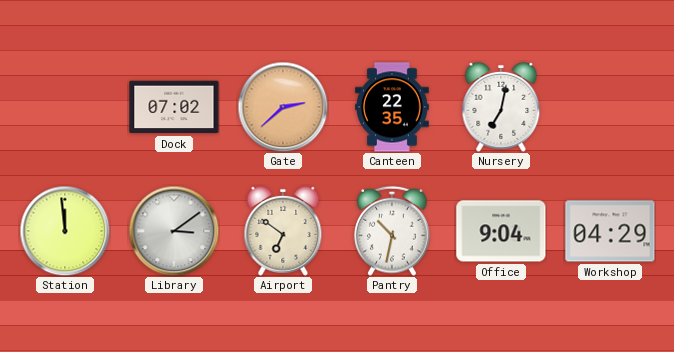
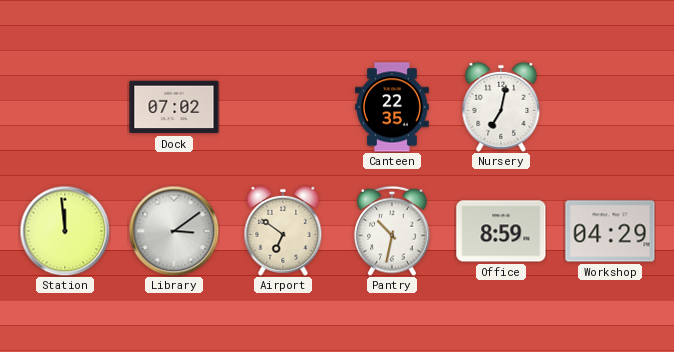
Gate: 2:38 -> none (283, 107)
Office: 9:04 -> 8:59 (501, 231)
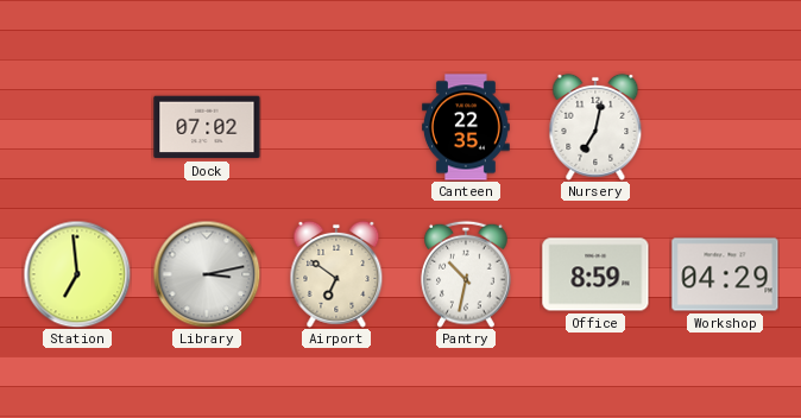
Station: 11:59 -> 6:59 (77, 274)
Library: 3:09 -> 3:13 (207, 274)
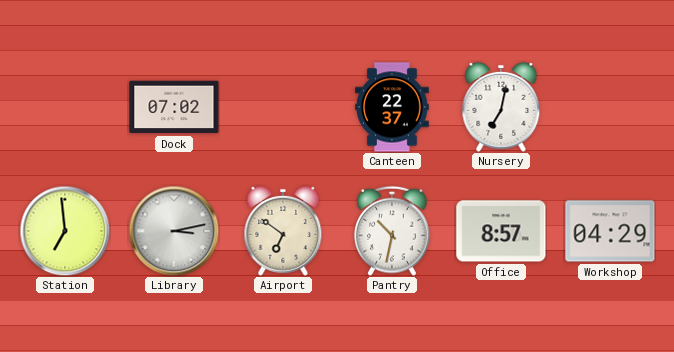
Canteen: 22:35 -> 22:37 (393, 107)
Office: 8:59 -> 8:57 (501, 231)
